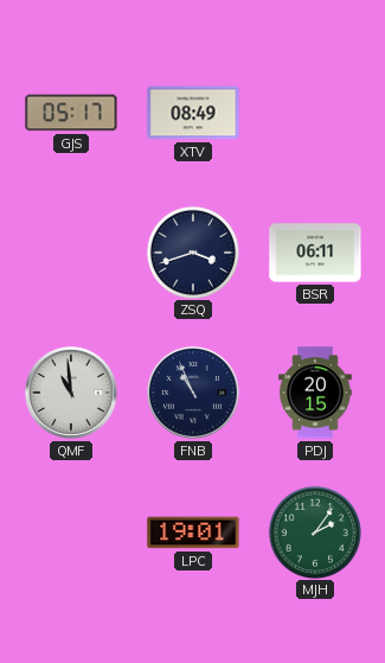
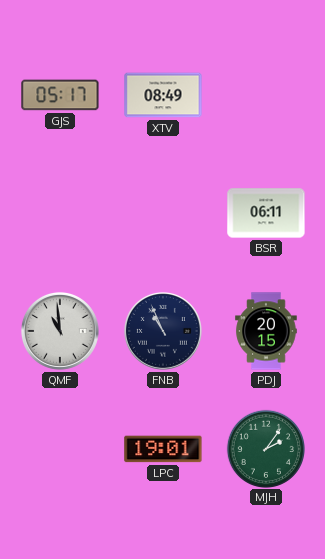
ZSQ: 3:42 -> none (192, 251)
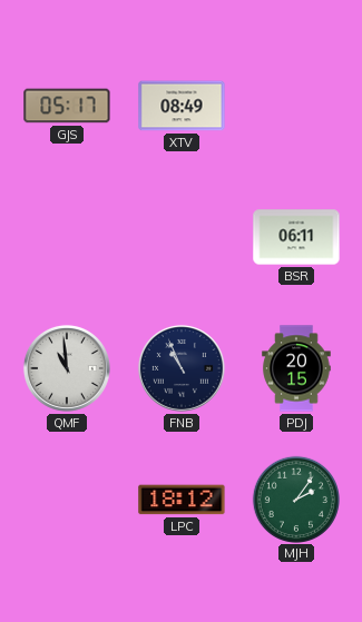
LPC: 19:01 -> 18:12 (182, 500)
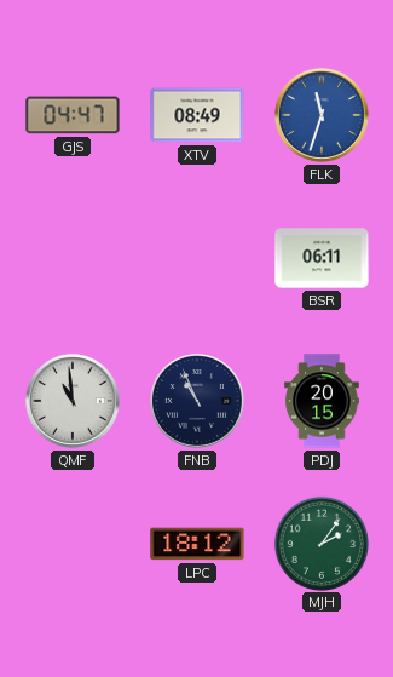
GJS: 05:17 -> 04:47 (73, 115)
FLK: none -> 11:33 (322, 115)
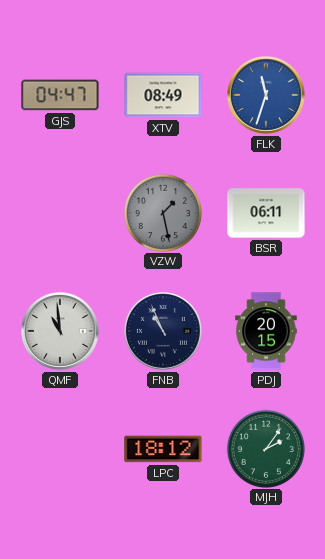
VZW: none -> 1:28 (162, 212)
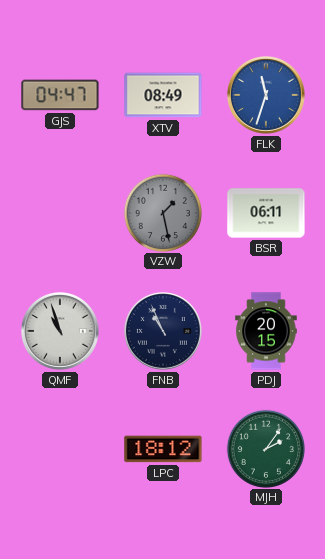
QMF: 10:59 -> 10:57 (60, 331)
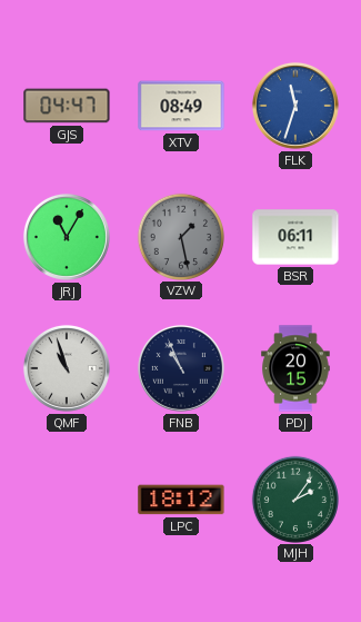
JRJ: none -> 11:05 (67, 237)
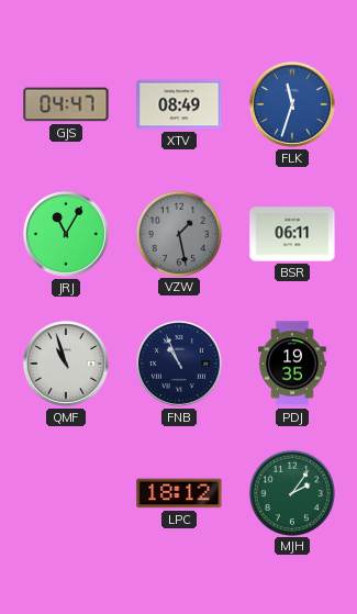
PDJ: 20:15 -> 19:35 (292, 364)
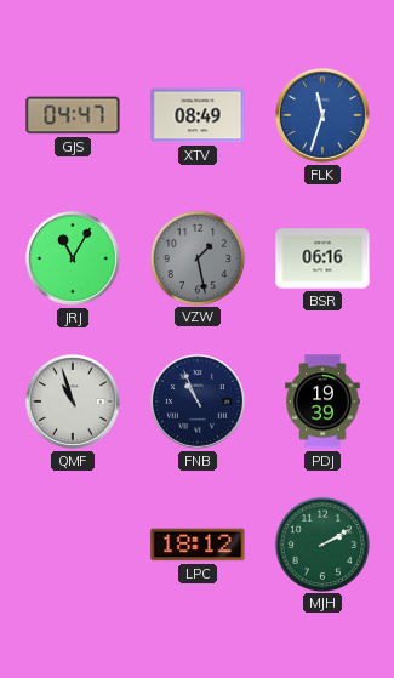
BSR: 06:11 -> 06:16 (322, 258)
PDJ: 19:35 -> 19:39 (322, 401)
MJH: 2:06 -> 2:10 (321, 543)
